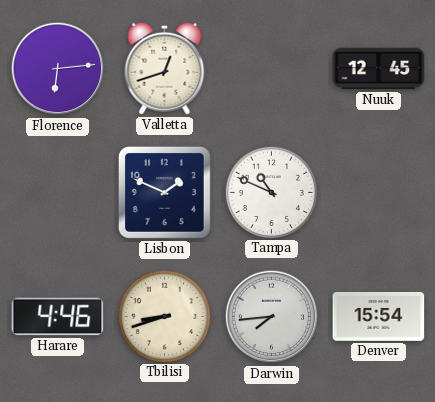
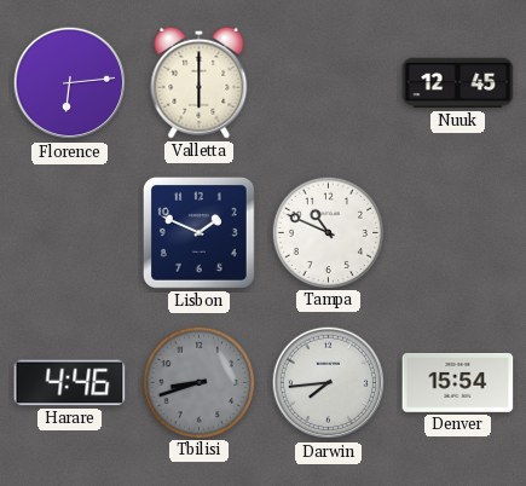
Valletta: 12:42 -> 6:00 (200, 82)
Tbilisi dial: cream -> grey (198, 382)
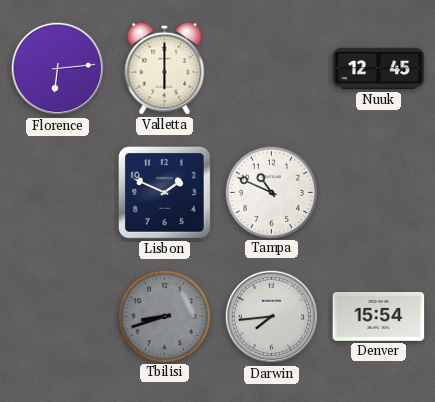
Harare: 4:46 -> none (70, 383)
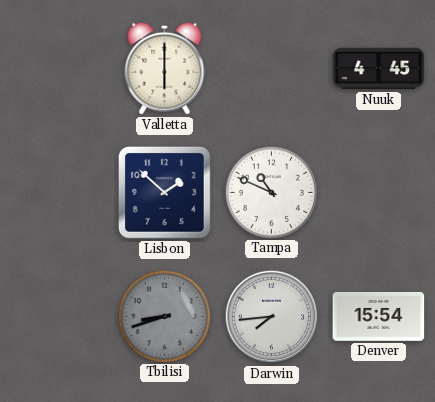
Florence: 6:14 -> none (58, 69)
Nuuk: 12:45 -> 4:45 (379, 69)
Lisbon: 1:49 -> 1:52 (164, 192)
